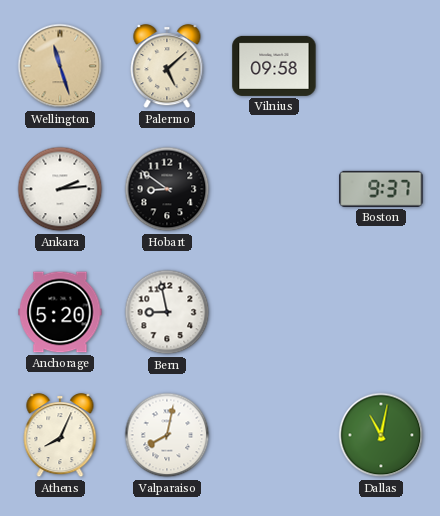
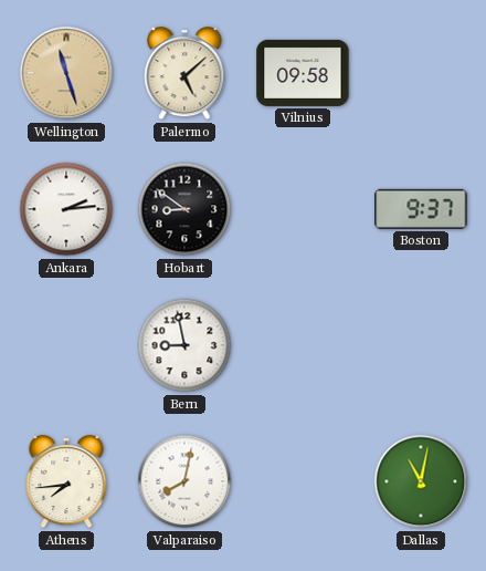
Anchorage: 5:20 -> none (60, 312)
Athens: 8:04 -> 7:44 (66, 482)
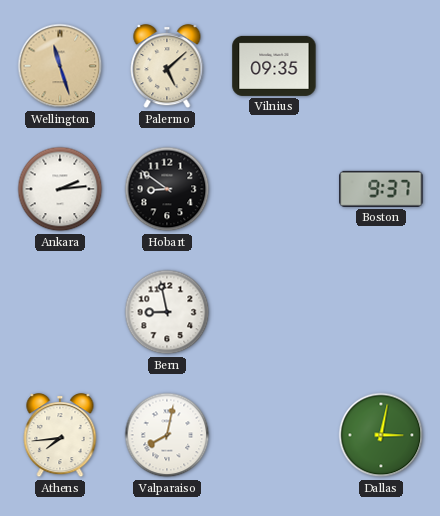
Vilnius: 09:58 -> 09:35 (274, 66)
Dallas: 11:02 -> 3:02 (381, 435)
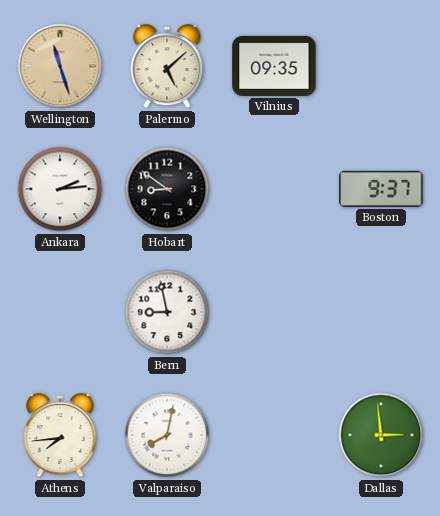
Dallas: 3:02 -> 2:59 (381, 435)
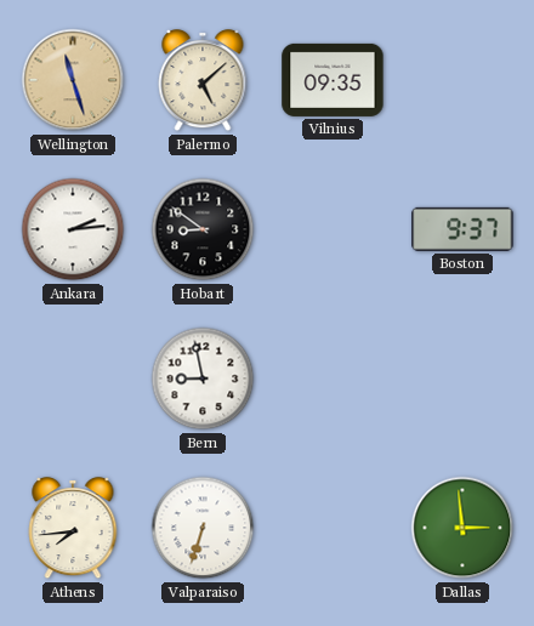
Valparaiso: 8:02 -> 6:33 (203, 528)
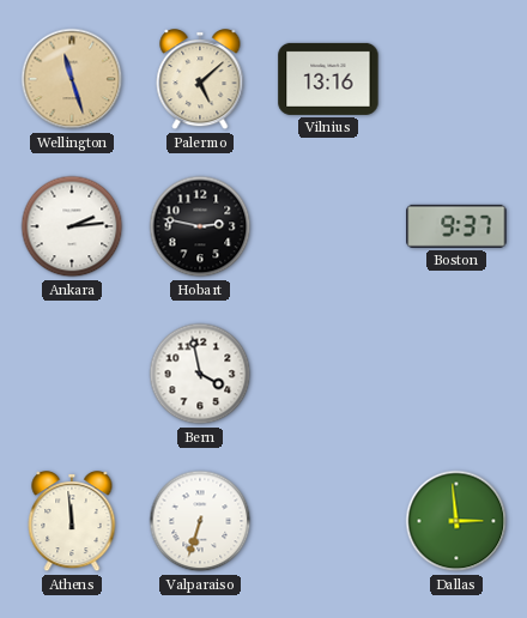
Vilnius: 09:35 -> 13:16 (328, 79)
Hobart: 8:51 -> 2:47 (200, 226)
Bern: 8:58 -> 3:58 (200, 374)
Athens: 7:44 -> 11:59 (72, 522)
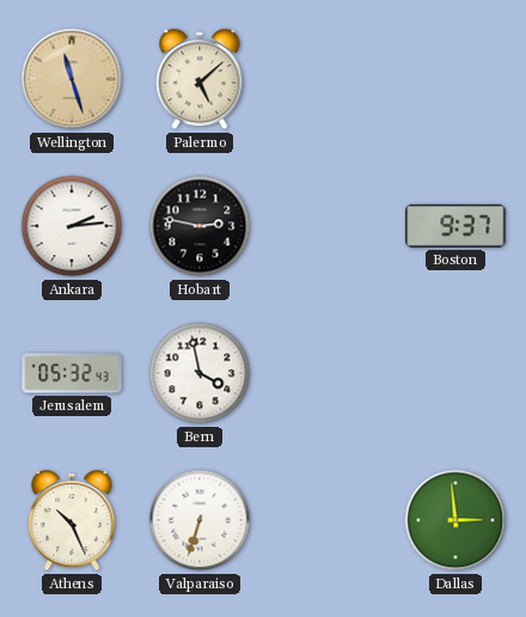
Vilnius: 13:16 -> none (328, 79)
Jerusalem: none -> 05:32 (72, 373)
Athens: 11:59 -> 10:26 (72, 521)
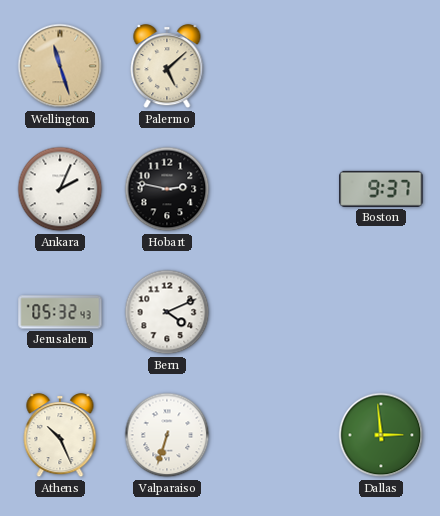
Ankara: 2:14 -> 2:04 (60, 189)
Bern: 3:58 -> 4:11 (167, 312)
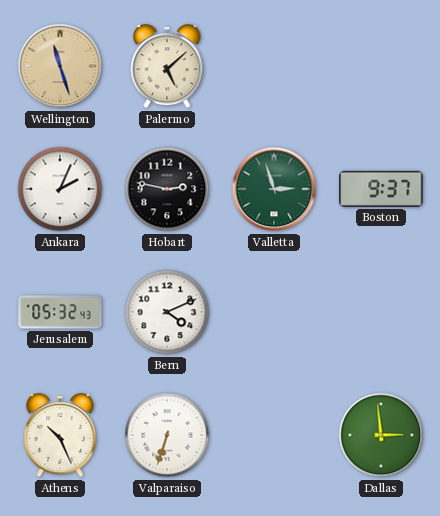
Valletta: none -> 2:57 (274, 189)
